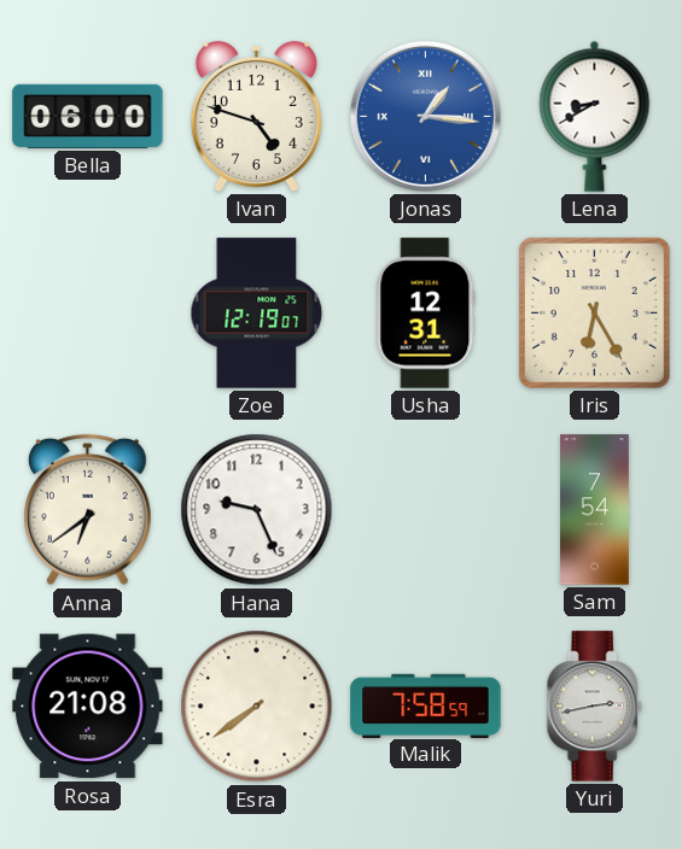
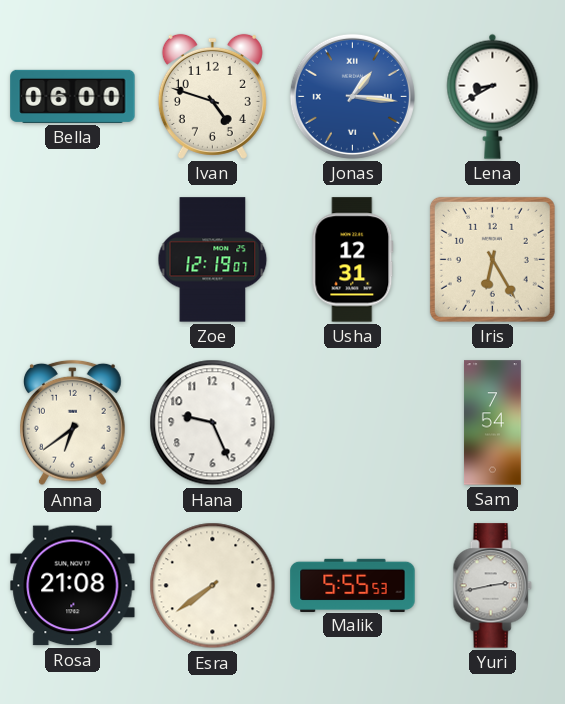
Malik: 7:58 -> 5:55 (353, 585)
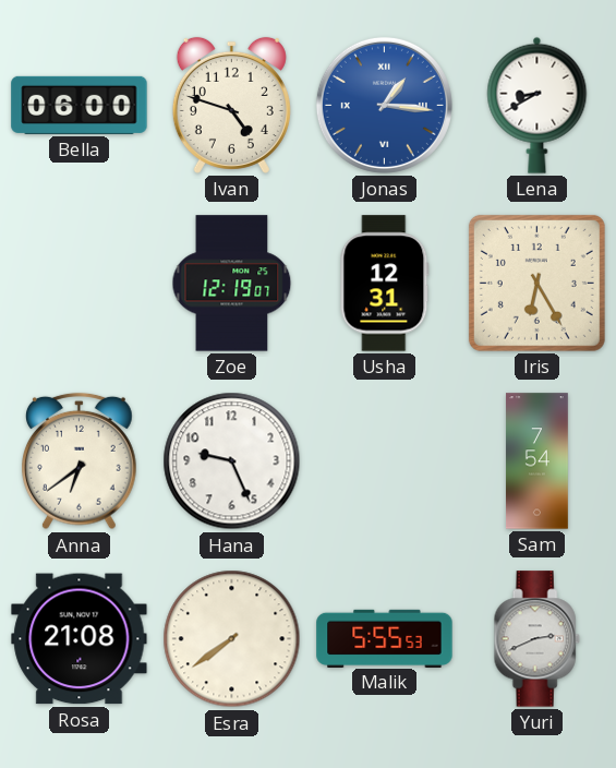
Yuri: 2:43 -> 2:41 (536, 639)
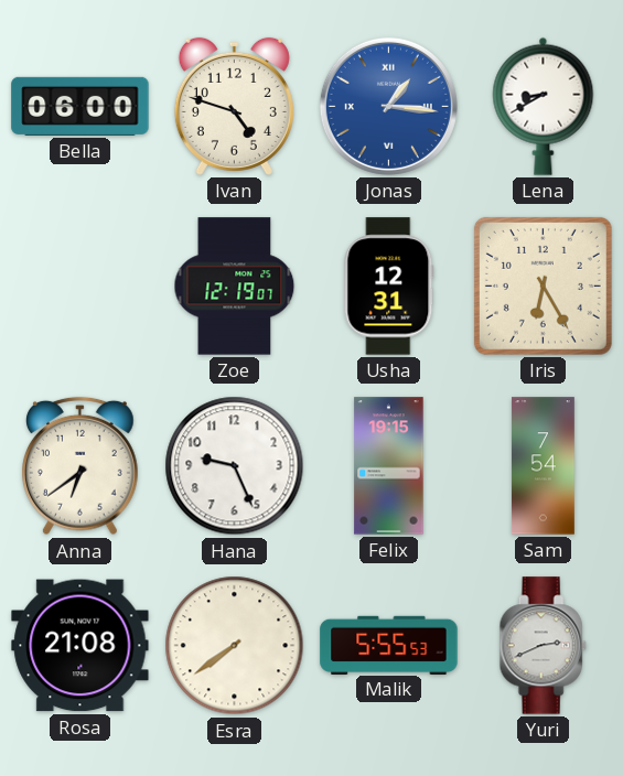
Felix: none -> 19:15 (389, 466)
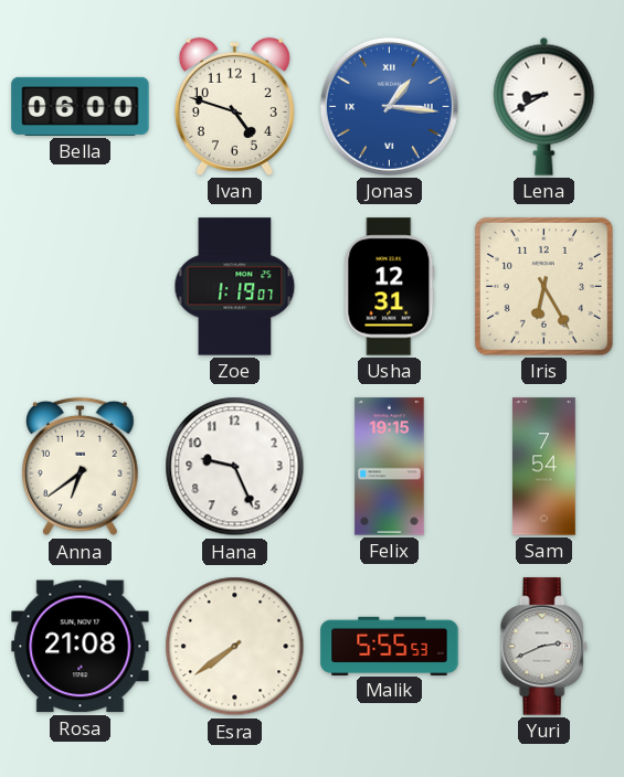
Zoe: 12:19 -> 1:19 (235, 287)
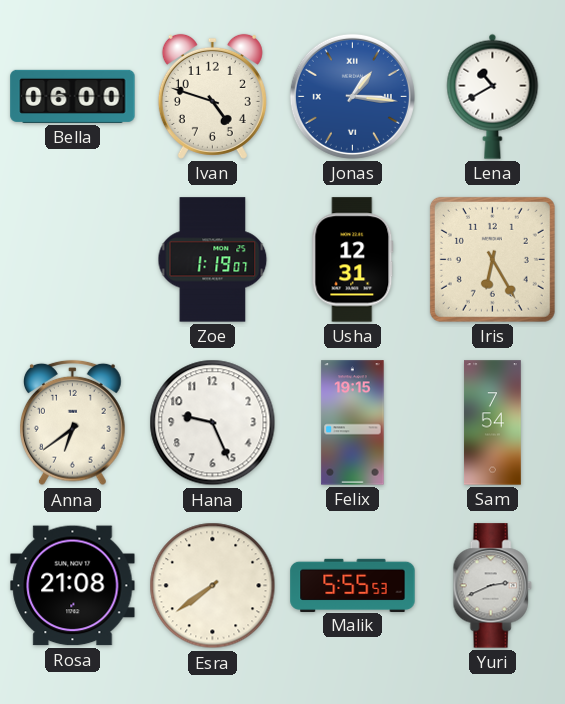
Lena: 8:40 -> 10:40 (493, 96)
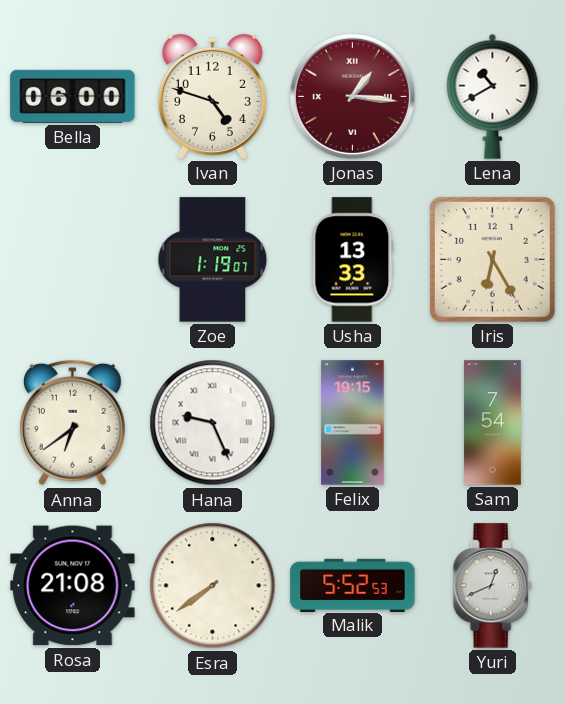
Jonas dial: blue -> burgundy (352, 96)
Usha: 12:31 -> 13:33 (353, 260)
Hana numerals: Arabic -> Roman (213, 423)
Malik: 5:55 -> 5:52 (353, 585)
Yuri: 2:41 -> 12:41 (492, 586)
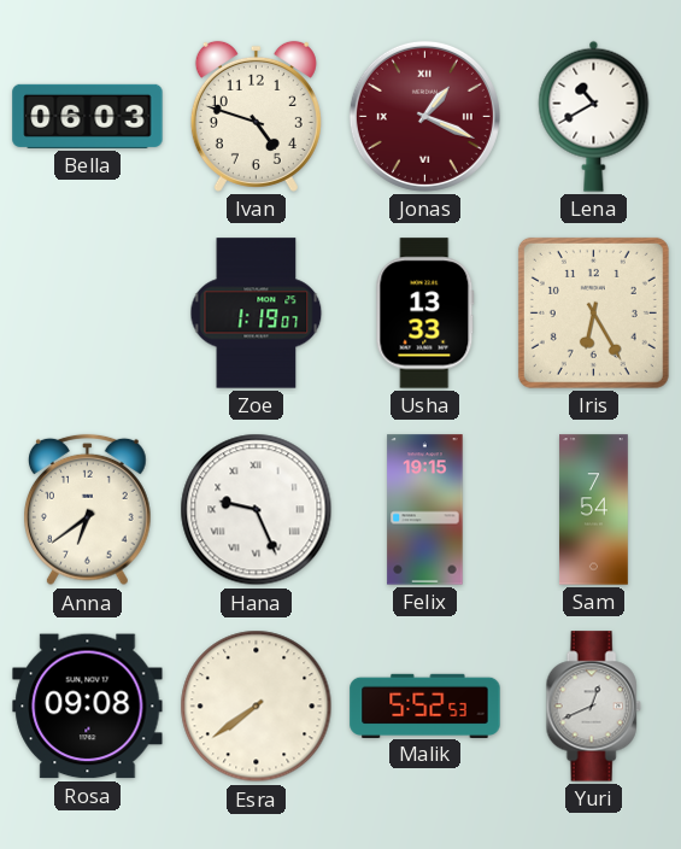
Bella: 06:00 -> 06:03 (88, 116)
Jonas: 1:16 -> 1:19 (424, 116)
Rosa: 21:08 -> 09:08 (88, 707)
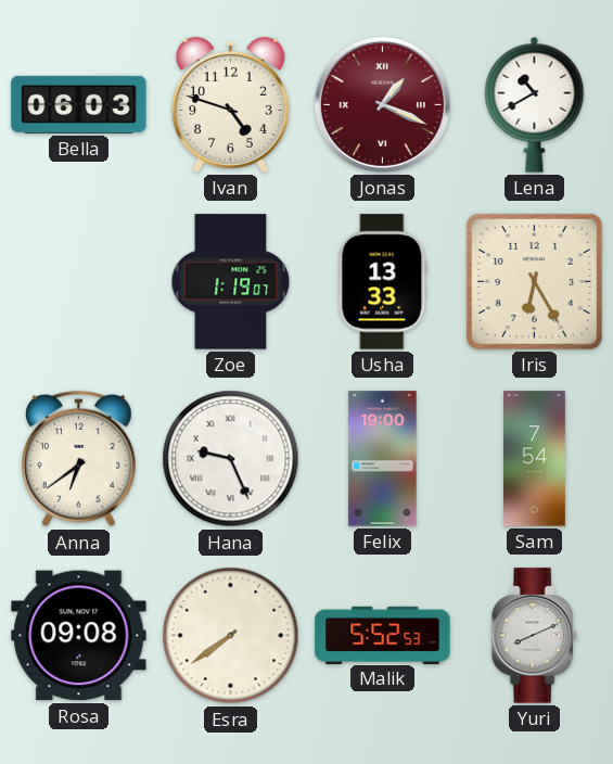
Felix: 19:15 -> 19:00 (383, 459)
Yuri: 12:41 -> 8:11 (534, 636)
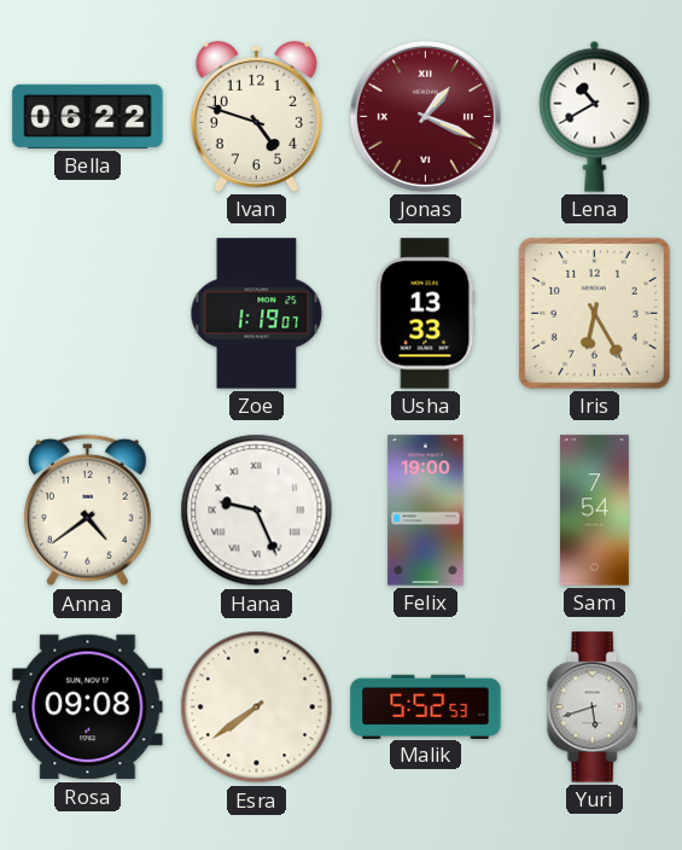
Bella: 06:03 -> 06:22 (88, 116)
Anna: 6:39 -> 4:39 (88, 511)
Yuri: 8:11 -> 5:42 (594, 708)
